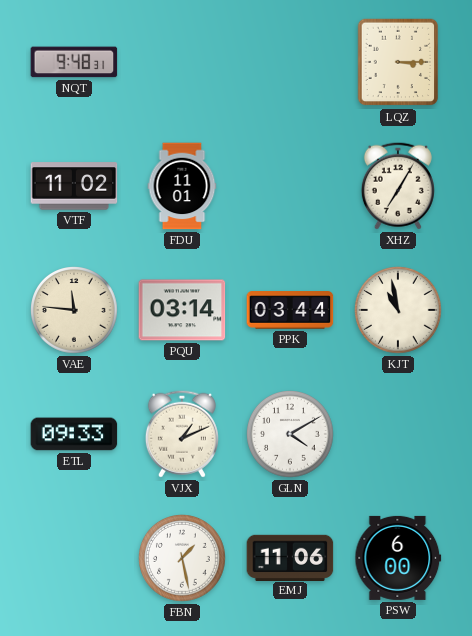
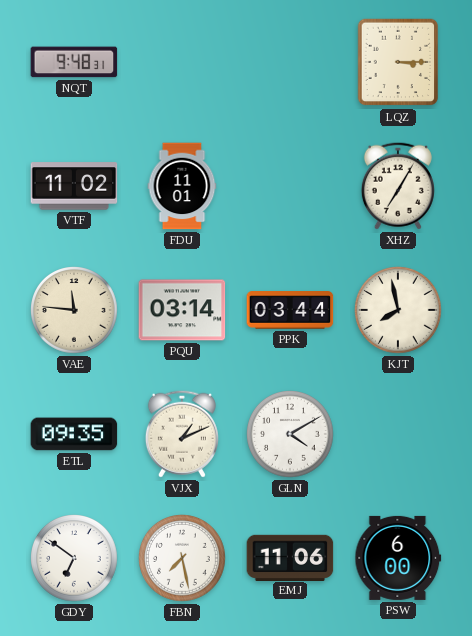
KJT: 10:58 -> 7:58 (399, 311)
ETL: 09:33 -> 09:35 (74, 434)
GDY: none -> 6:51 (75, 559)
FBN: 1:28 -> 7:28 (183, 559)
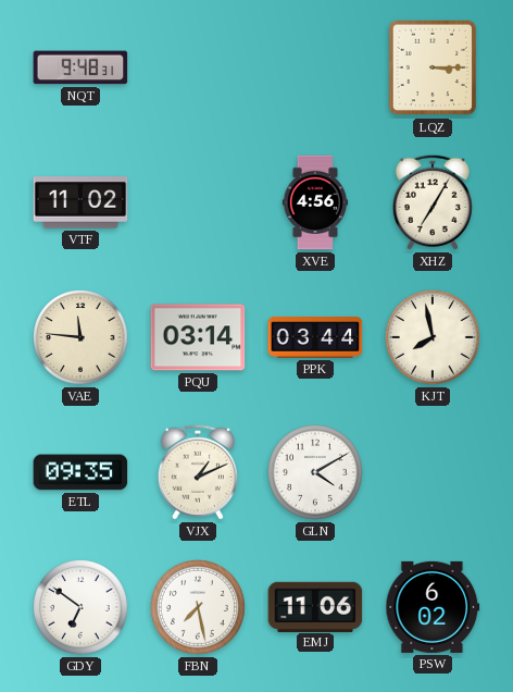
FDU: 11:01 -> none (182, 186)
XVE: none -> 4:56 (315, 202)
PSW: 6:00 -> 6:02 (433, 607)
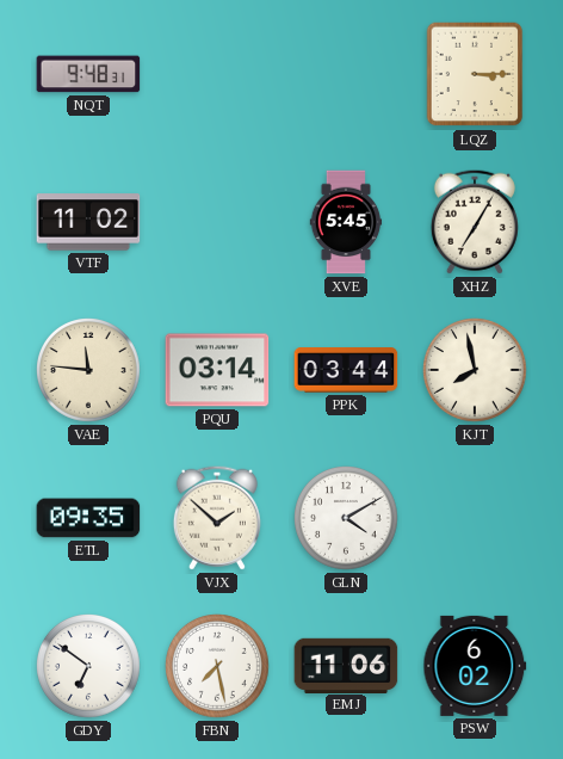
XVE: 4:56 -> 5:45 (346, 222)
VJX: 1:11 -> 1:52 (217, 518)
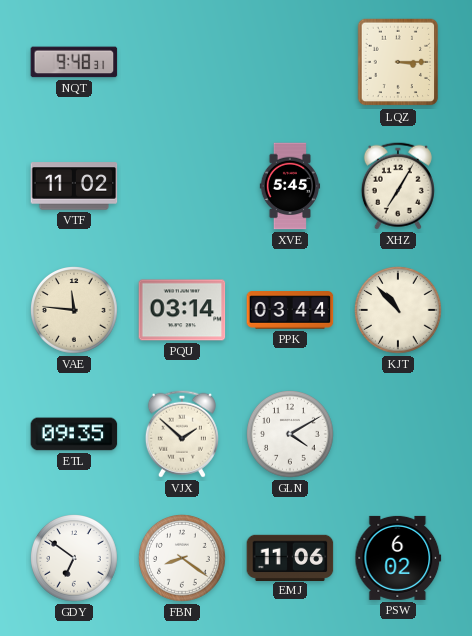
KJT: 7:58 -> 10:53 (399, 311)
FBN: 7:28 -> 8:21 (183, 559)
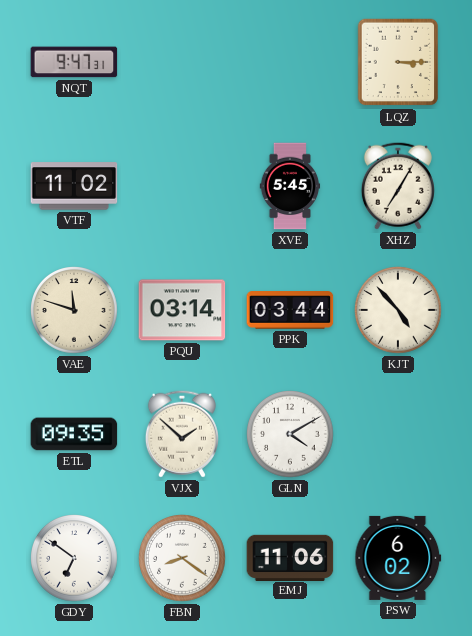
NQT: 9:48 -> 9:47 (74, 62)
VAE: 11:46 -> 11:48 (75, 311)
KJT: 10:53 -> 4:53 (399, 311)
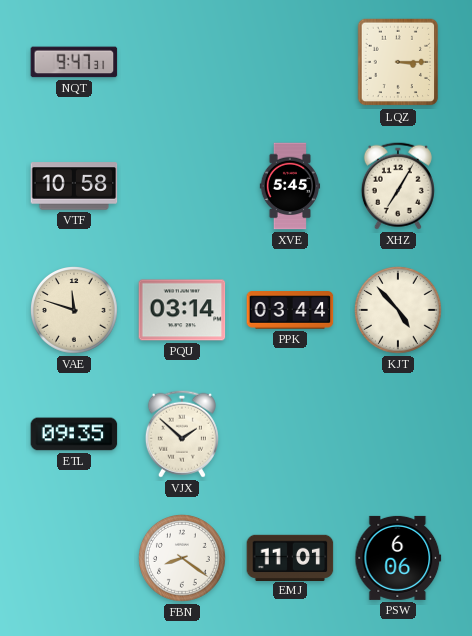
VTF: 11:02 -> 10:58 (74, 186)
GLN: 4:10 -> none (291, 435)
GDY: 6:51 -> none (75, 559)
EMJ: 11:06 -> 11:01 (290, 557)
PSW: 6:02 -> 6:06 (398, 558)
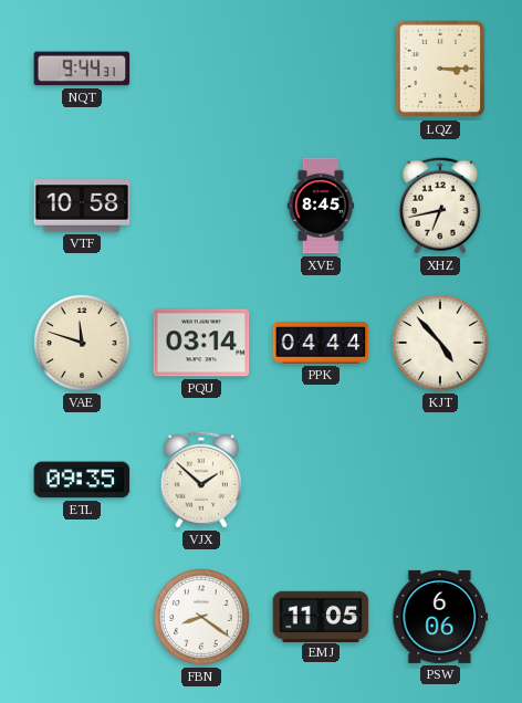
NQT: 9:47 -> 9:44 (82, 69)
XVE: 5:45 -> 8:45 (321, 206)
XHZ: 7:05 -> 6:43 (440, 206)
PPK: 03:44 -> 04:44 (321, 343)
EMJ: 11:01 -> 11:05 (321, 616)
